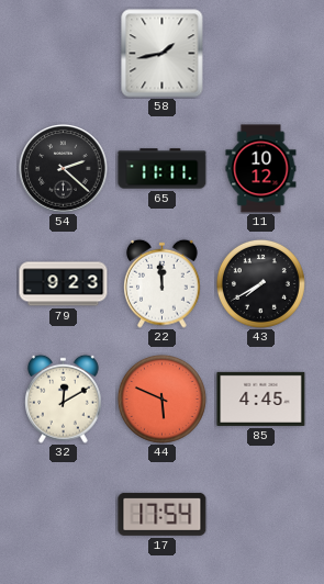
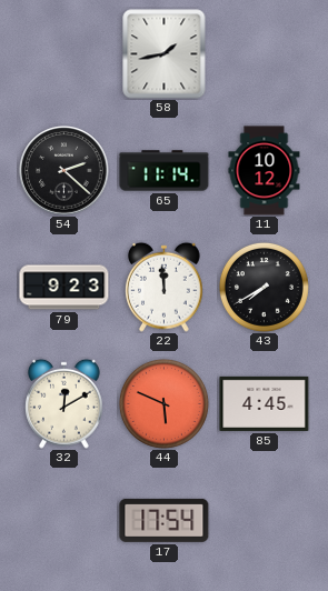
65: 11:11 -> 11:14 (165, 171)
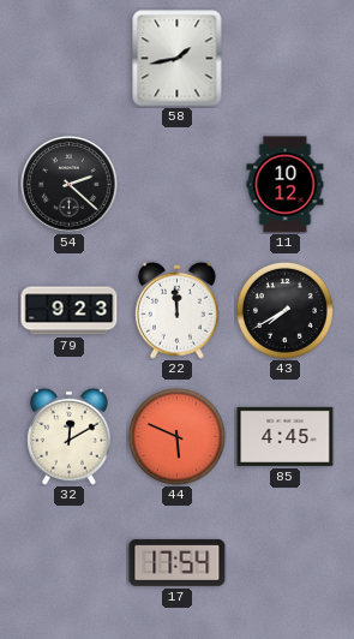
65: 11:14 -> none (165, 171)
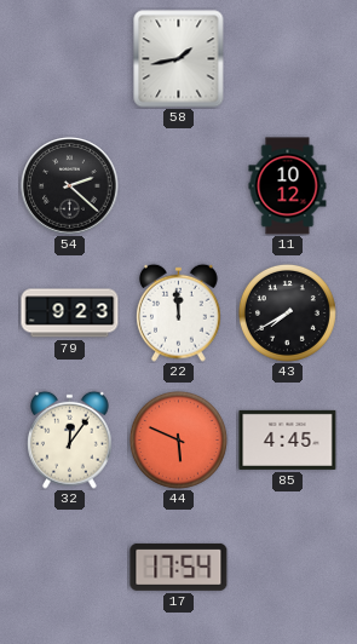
32: 12:10 -> 12:06 (70, 439)
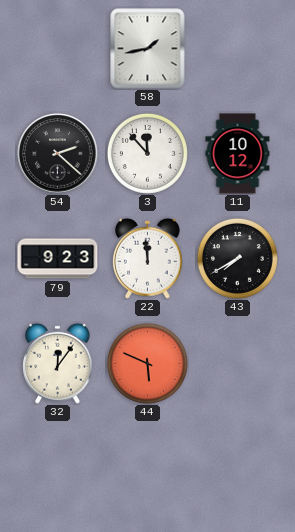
3: none -> 11:53 (147, 153)
85: 4:45 -> none (288, 439)
17: 17:54 -> none (179, 567)
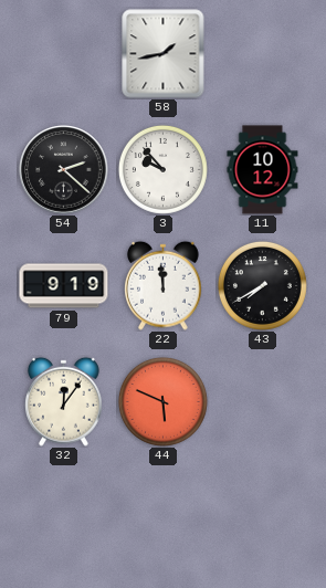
3: 11:53 -> 9:53 (162, 169)
79: 9:23 -> 9:19 (64, 286)
